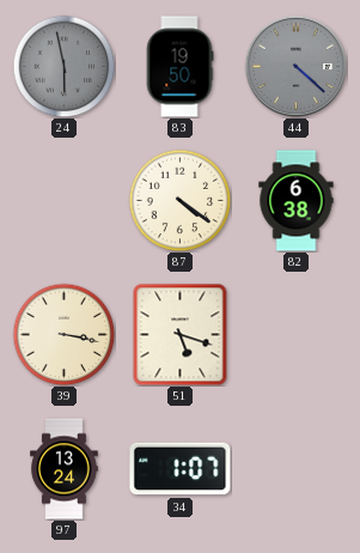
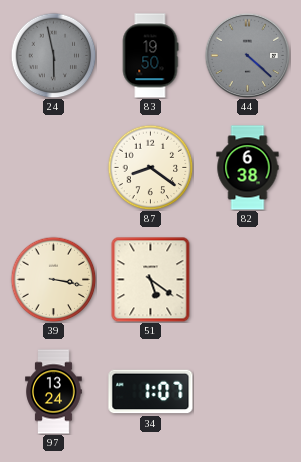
87: 4:21 -> 8:21 (150, 167)
51: 5:18 -> 5:21 (151, 279)
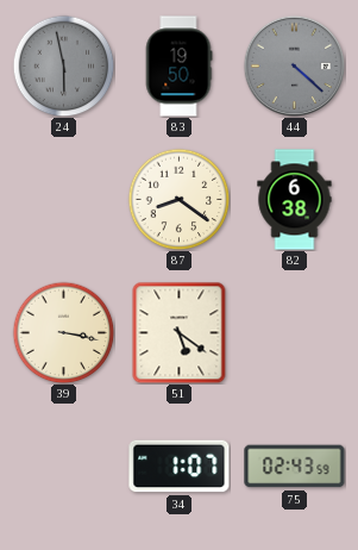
97: 13:24 -> none (54, 392)
75: none -> 02:43 (295, 467)
